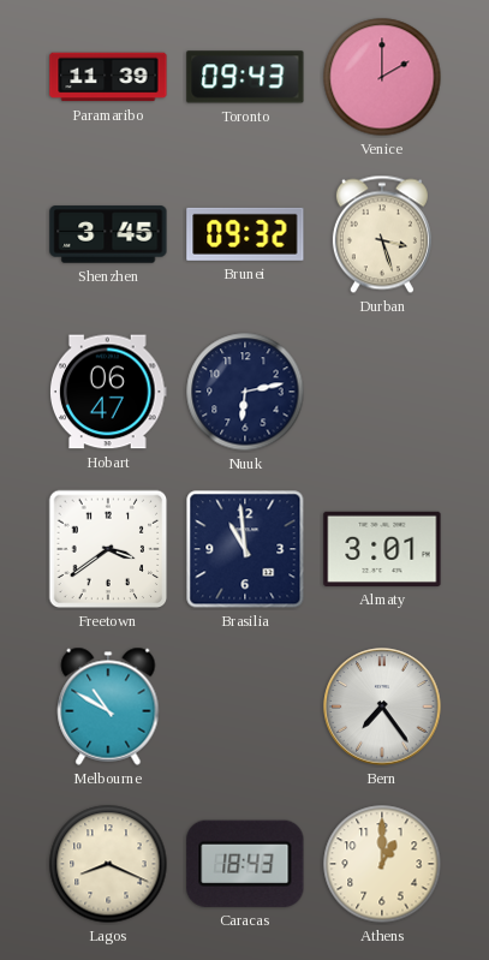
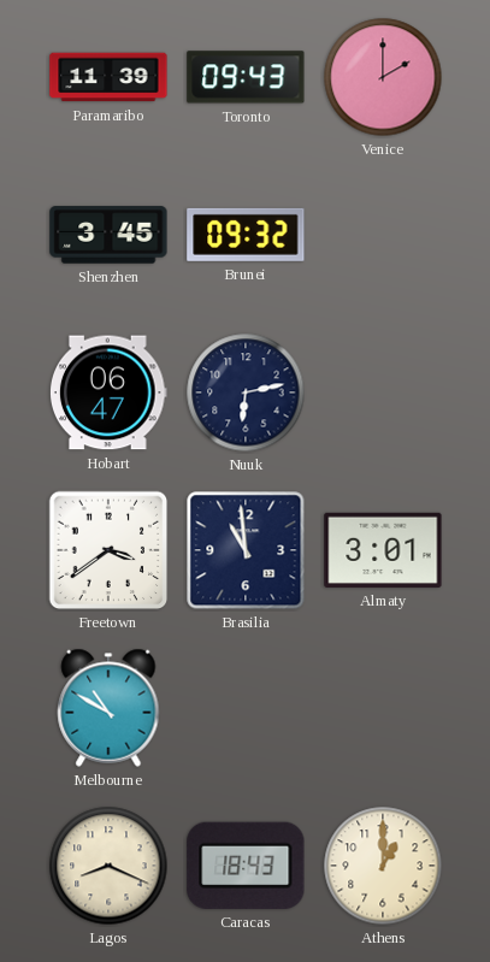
Durban: 3:27 -> none (382, 234)
Bern: 7:24 -> none (382, 706)
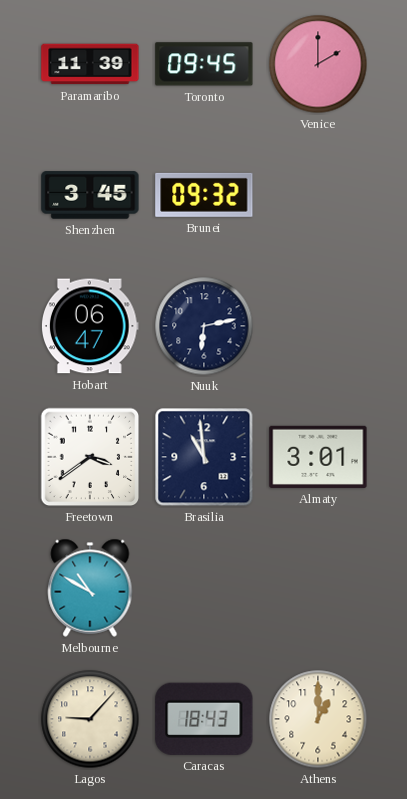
Toronto: 09:43 -> 09:45 (204, 64)
Lagos: 8:19 -> 9:07 (90, 719)
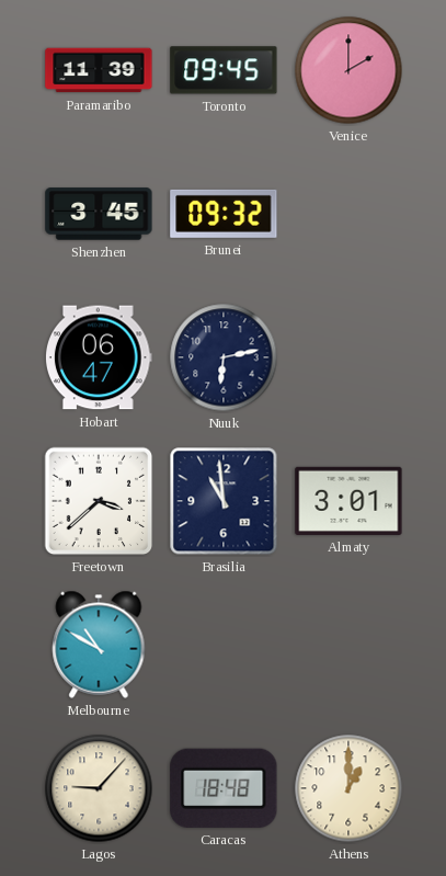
Freetown: 3:39 -> 3:38 (99, 501)
Caracas: 18:43 -> 18:48 (224, 788)
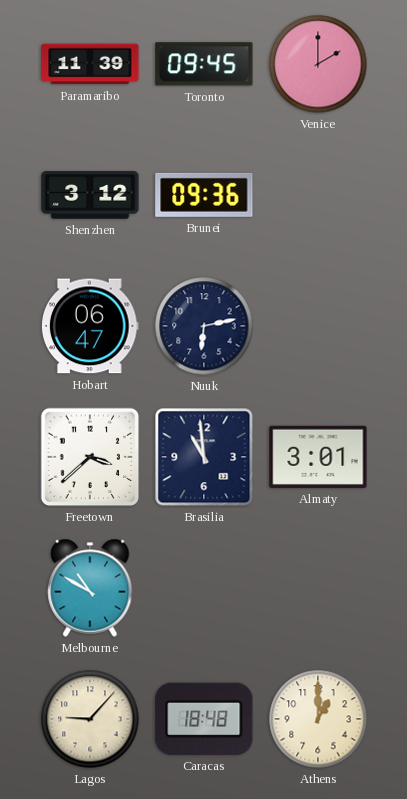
Shenzhen: 3:45 -> 3:12 (90, 195)
Brunei: 09:32 -> 09:36 (204, 195)
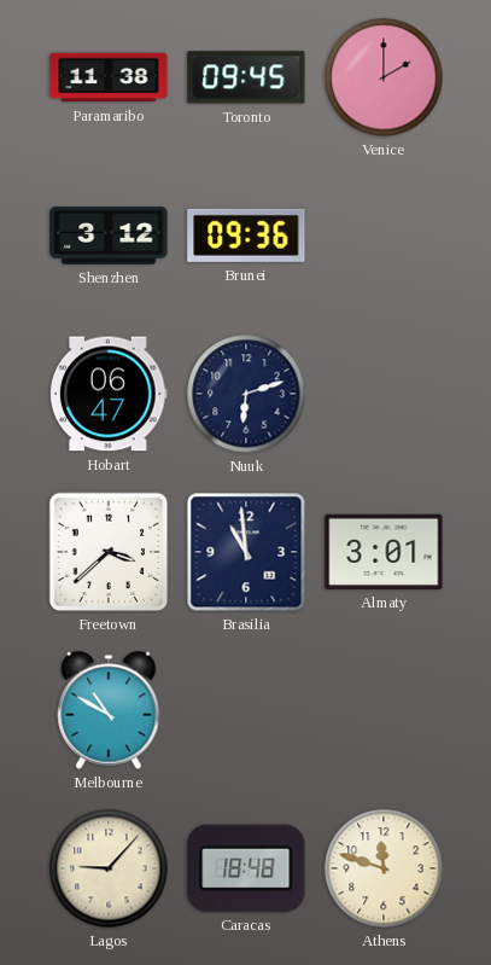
Paramaribo: 11:39 -> 11:38 (109, 77)
Nuuk: 6:13 -> 6:12 (246, 394)
Athens: 1:00 -> 11:48 (384, 868)
